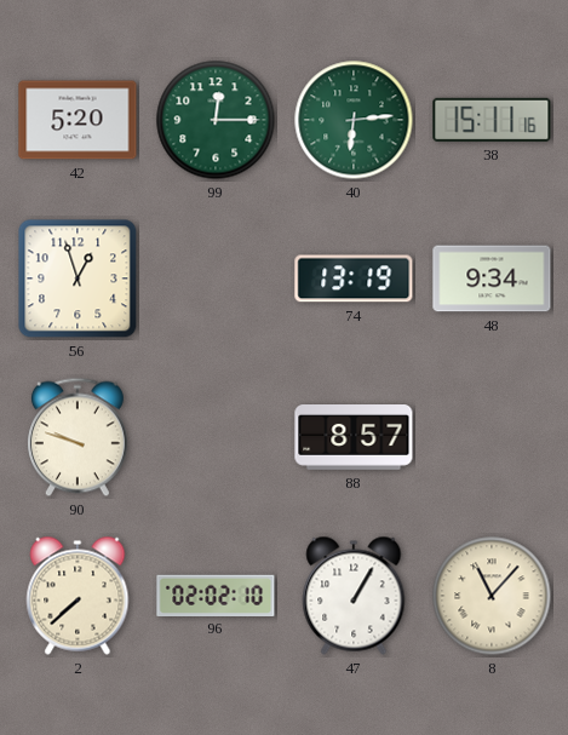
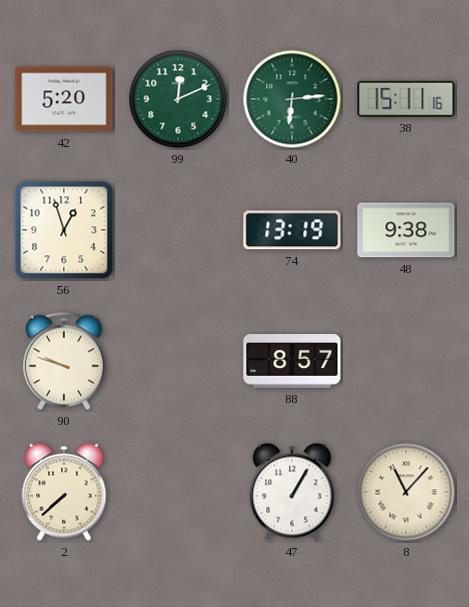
99: 12:15 -> 12:11 (178, 99)
48: 9:34 -> 9:38 (406, 230)
96: 02:02 -> none (216, 595)
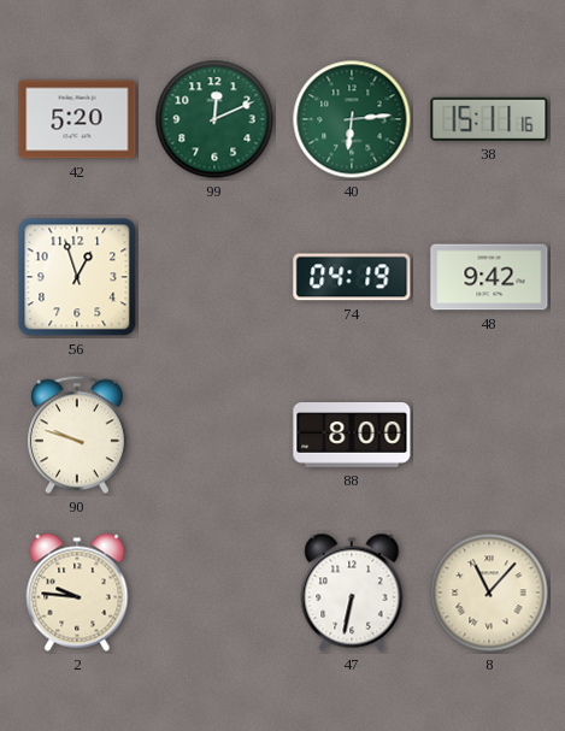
74: 13:19 -> 04:19 (352, 277)
48: 9:38 -> 9:42 (489, 277)
88: 8:57 -> 8:00 (352, 436)
2: 7:38 -> 9:46 (77, 593)
47: 1:05 -> 6:32 (352, 593)
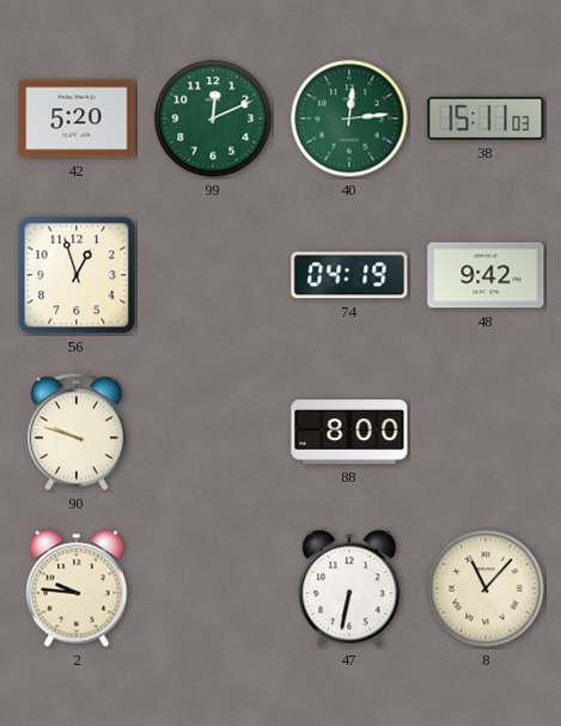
40: 6:14 -> 12:14 (349, 118)
38: 15:11:16 -> 15:11:03 (486, 118)
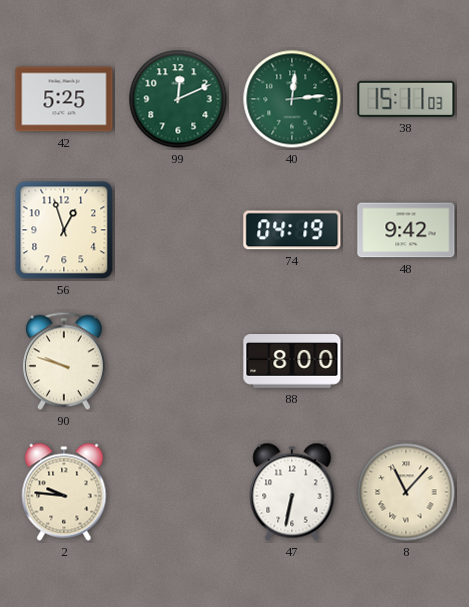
42: 5:20 -> 5:25 (64, 99)
